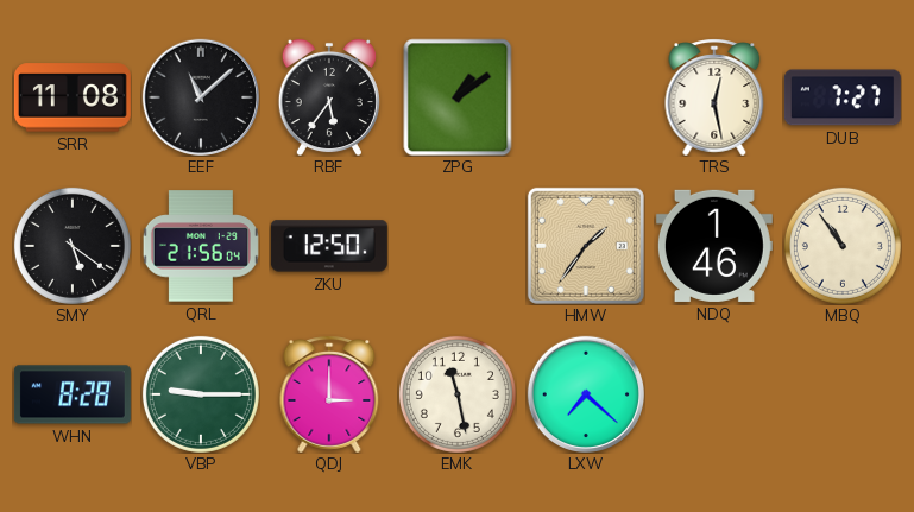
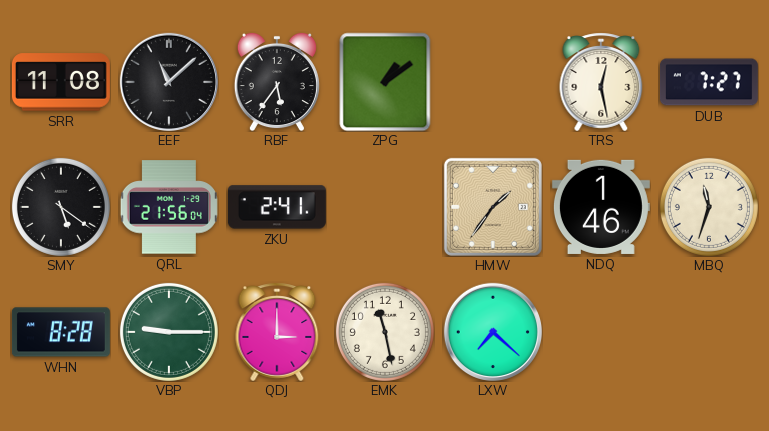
ZKU: 12:50 -> 2:41 (277, 207)
MBQ: 10:54 -> 11:33 (709, 207)
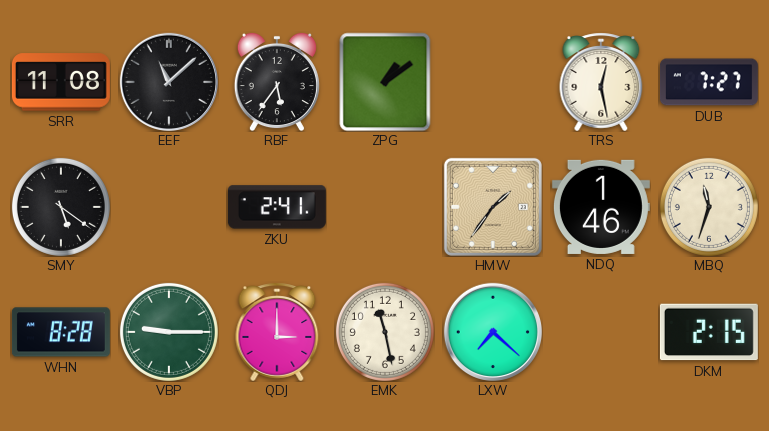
QRL: 21:56 -> none (169, 207)
DKM: none -> 2:15 (709, 332)
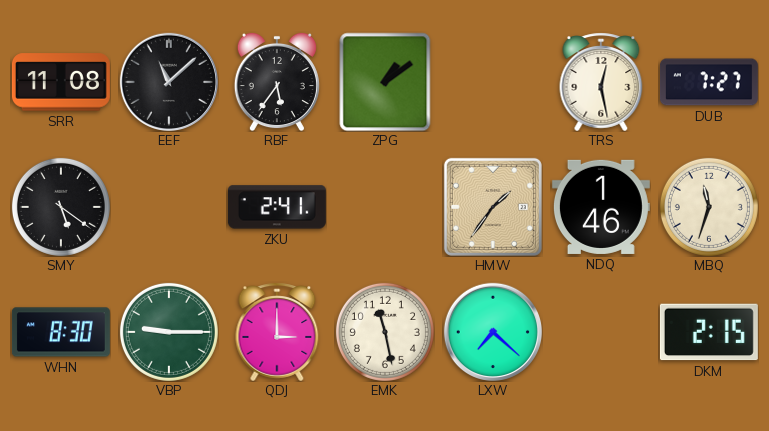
WHN: 8:28 -> 8:30 (61, 332)
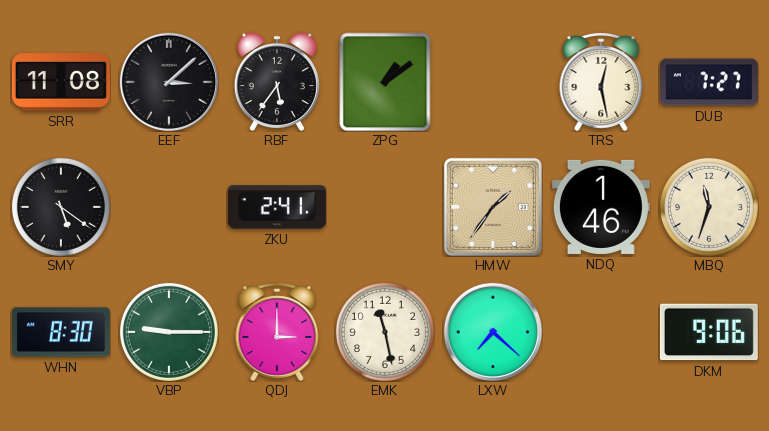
EEF: 11:08 -> 3:08 (168, 81)
DKM: 2:15 -> 9:06 (709, 332)
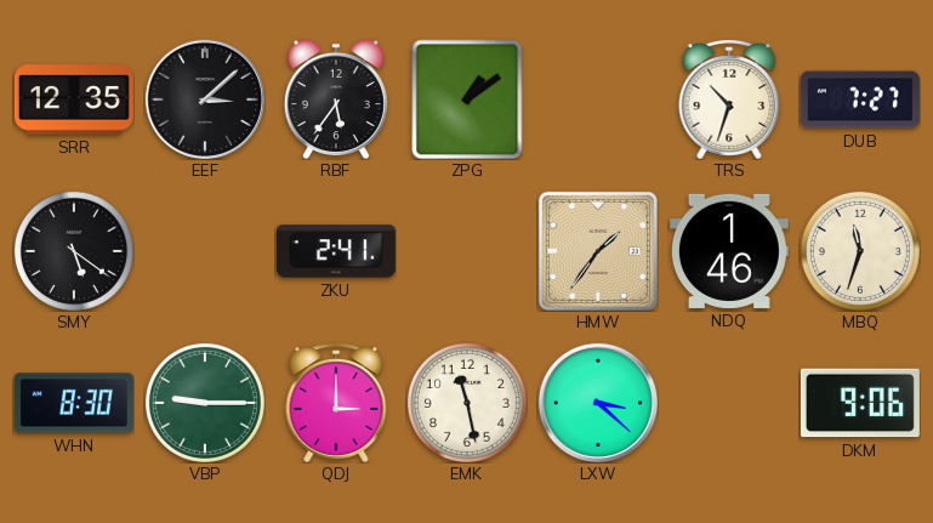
SRR: 11:08 -> 12:35 (74, 100)
TRS: 12:28 -> 10:33 (729, 100)
LXW: 7:22 -> 3:22 (597, 402)
